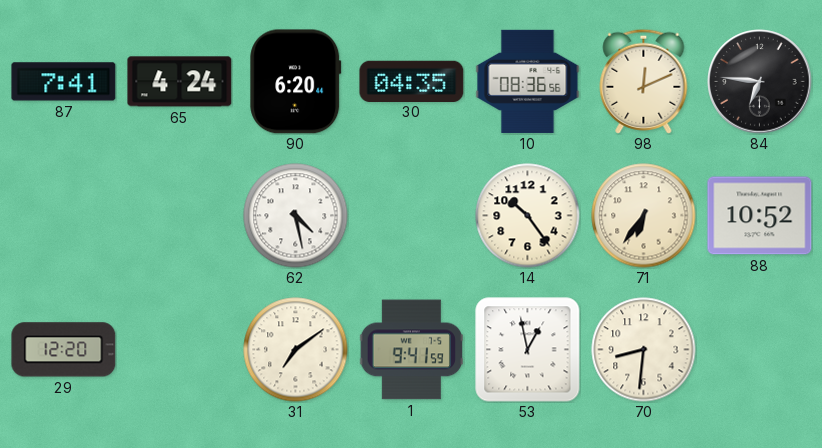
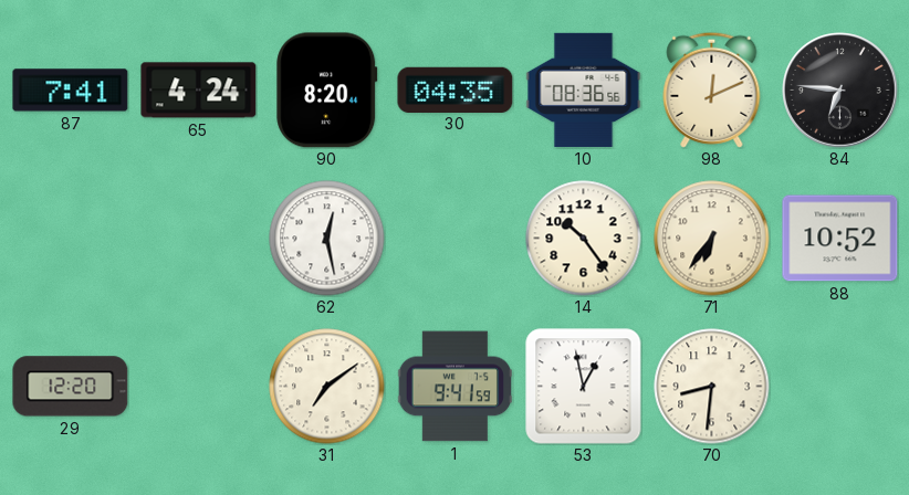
90: 6:20 -> 8:20 (327, 91)
62: 4:28 -> 12:28 (327, 239)
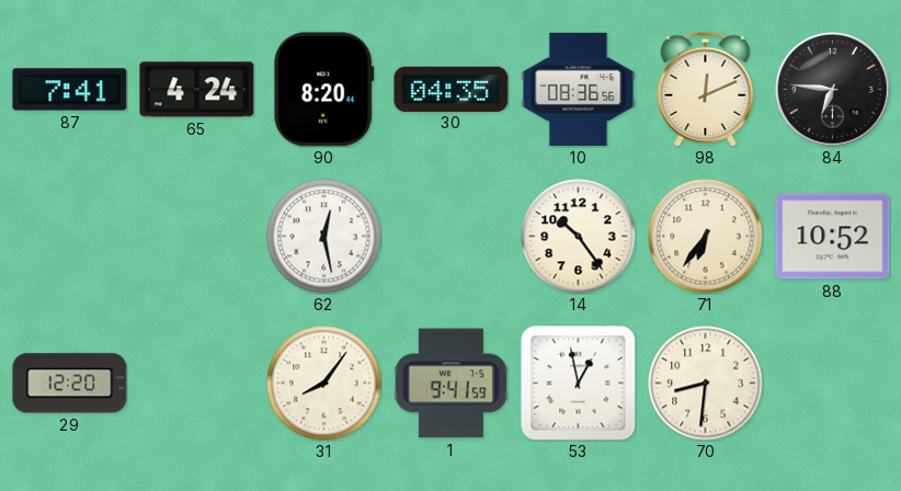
31: 7:09 -> 8:06 (324, 384)
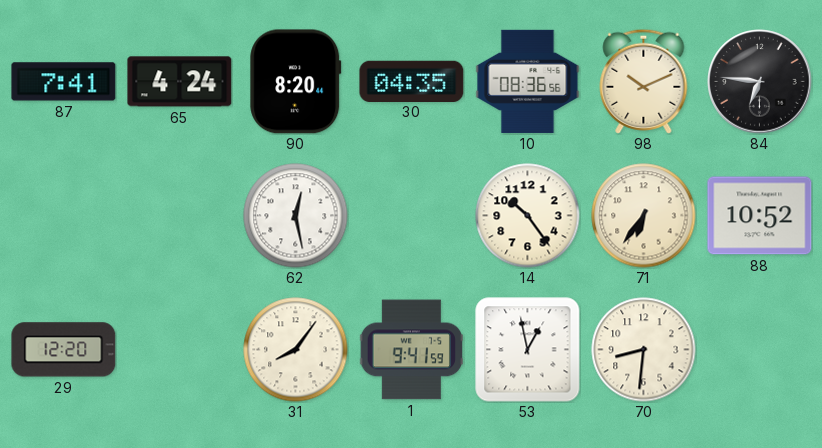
98: 12:11 -> 10:11 (644, 81)
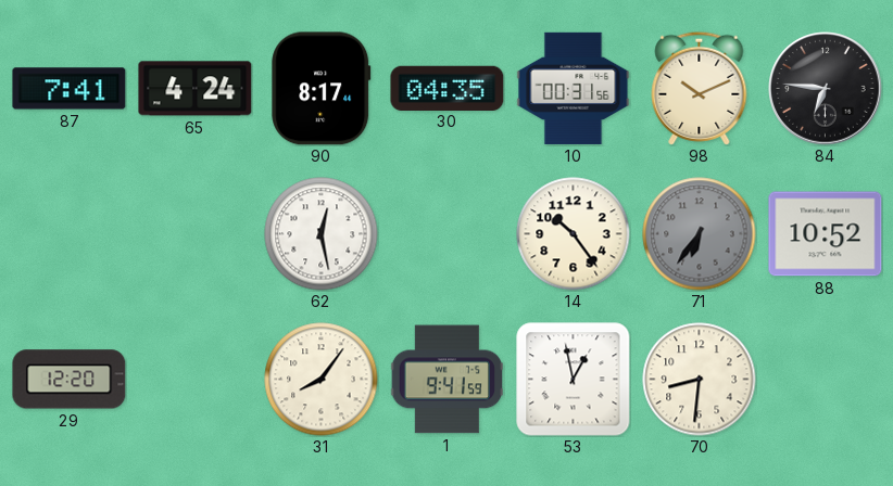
90: 8:20 -> 8:17 (322, 89)
10: 08:36 -> 00:31 (574, 88)
71 dial: cream -> grey (700, 234)
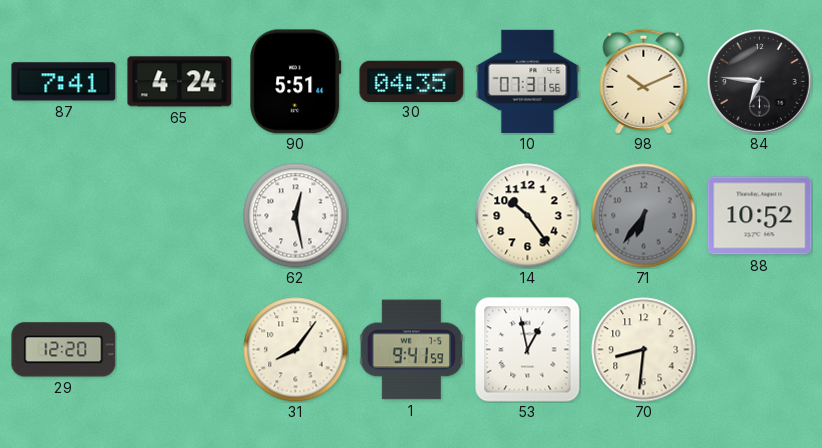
90: 8:17 -> 5:51 (296, 82)
10: 00:31 -> 07:31 (528, 81)
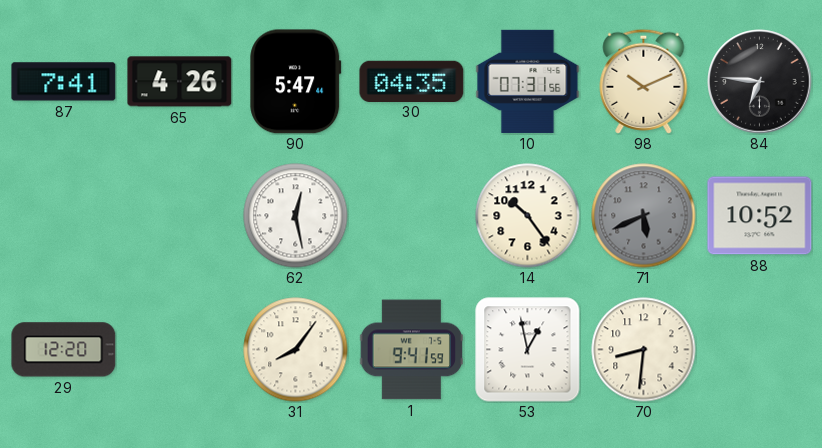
65: 4:24 -> 4:26 (180, 82)
90: 5:51 -> 5:47 (296, 82)
71: 6:36 -> 5:41 (644, 216)
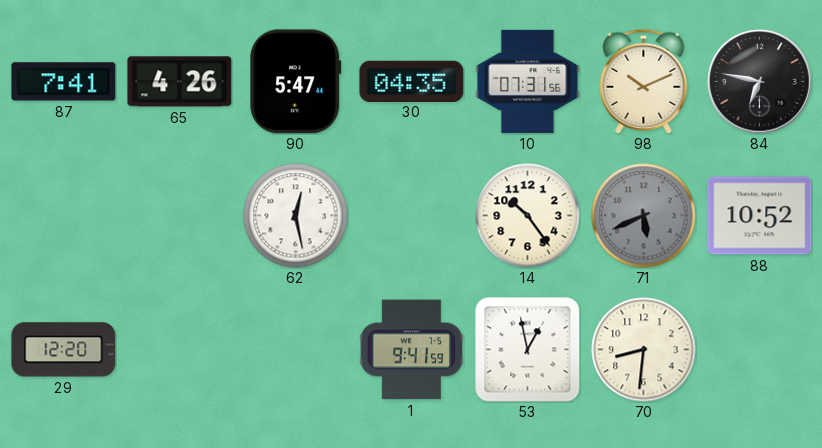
84: 6:46 -> 6:47 (760, 82)
31: 8:06 -> none (296, 350)
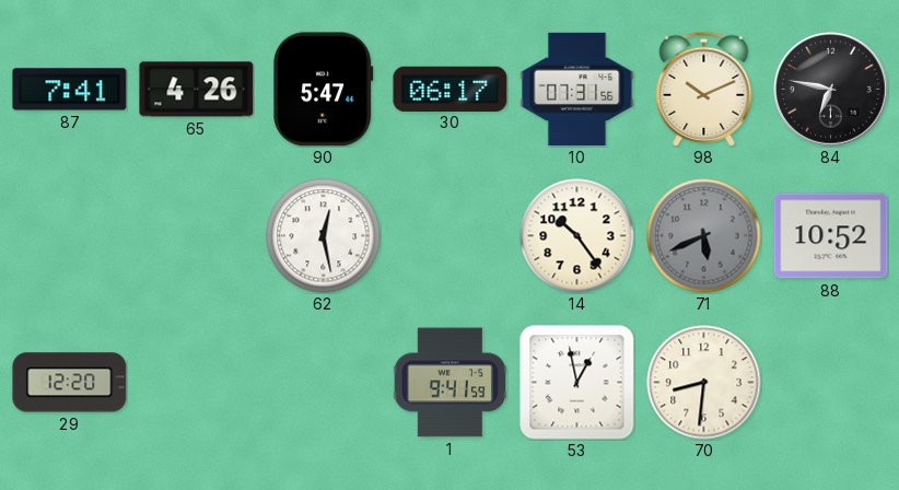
30: 04:35 -> 06:17 (451, 89)
